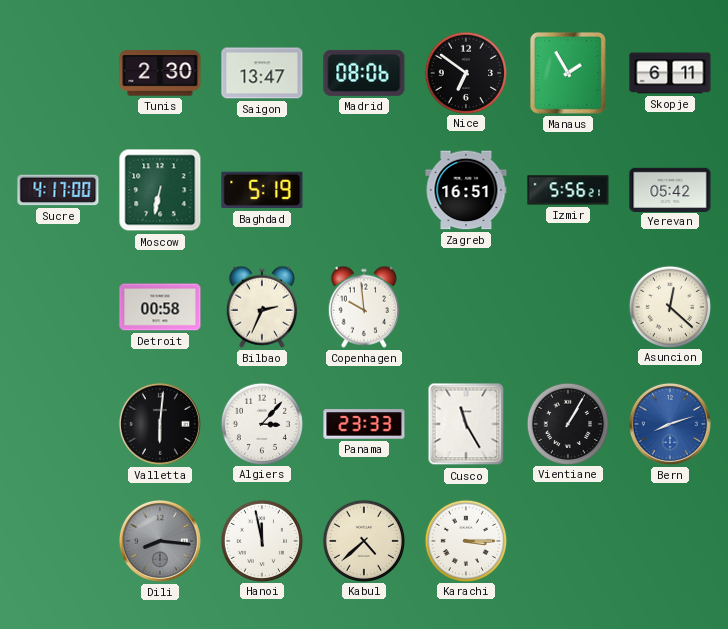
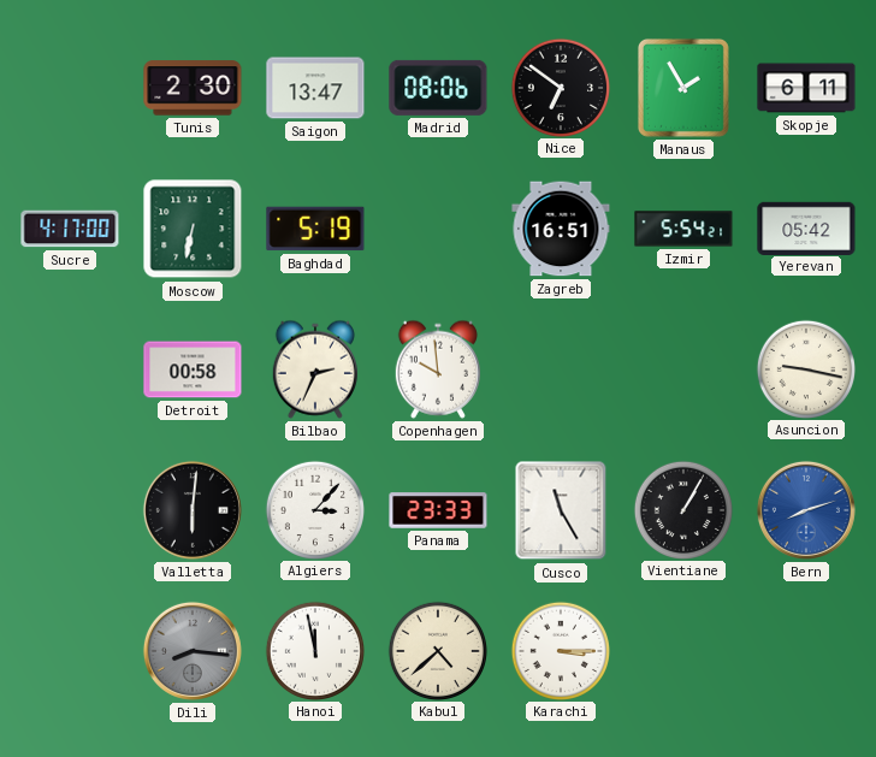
Izmir: 5:56 -> 5:54 (683, 229)
Asuncion: 12:22 -> 9:17 (805, 368)
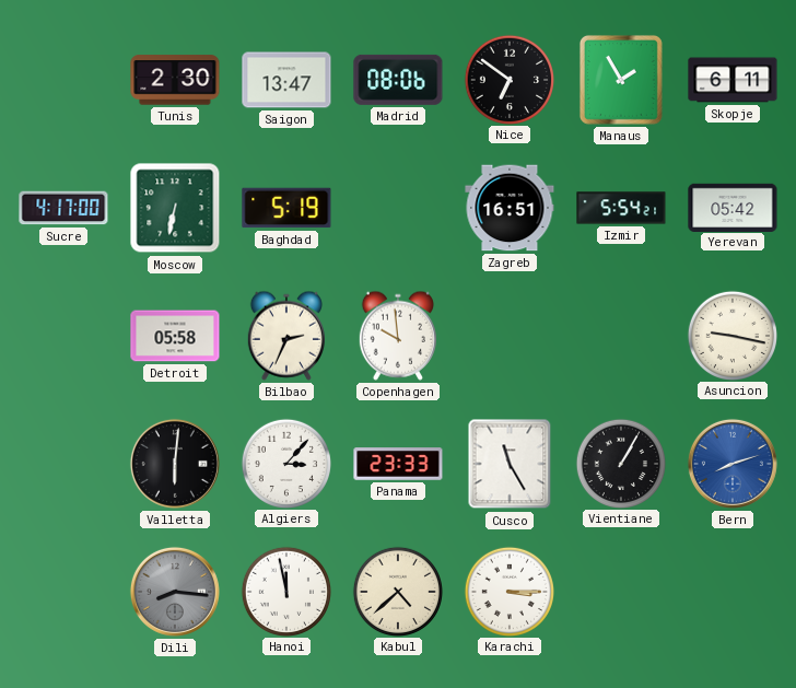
Detroit: 00:58 -> 05:58 (175, 336)
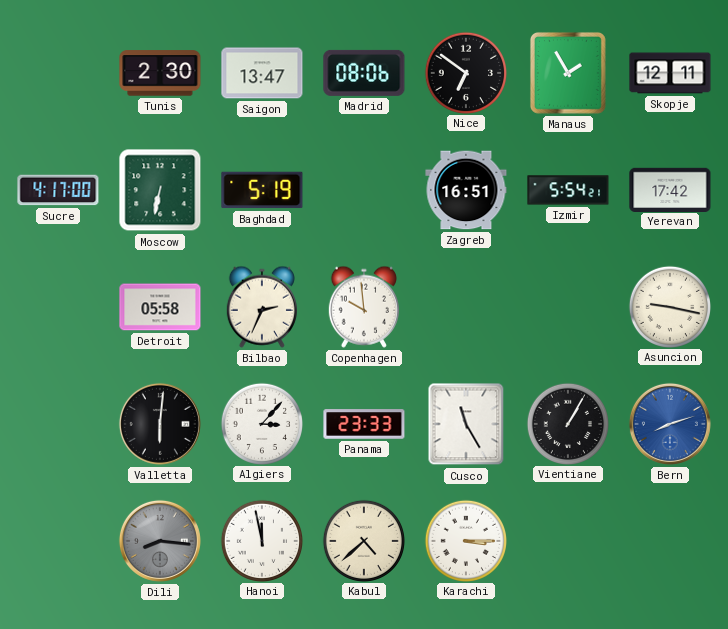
Skopje: 6:11 -> 12:11 (670, 73)
Yerevan: 05:42 -> 17:42 (670, 189)
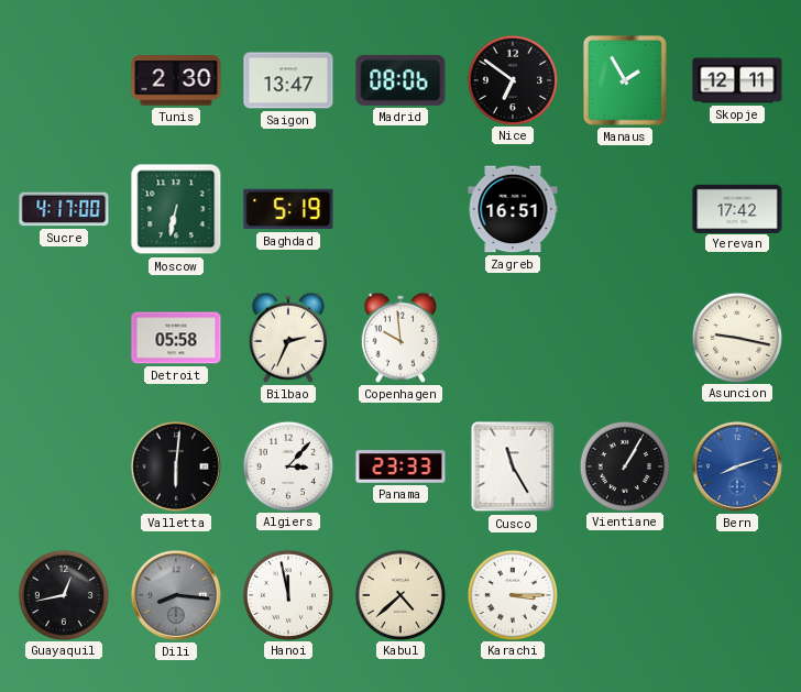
Izmir: 5:54 -> none (568, 190)
Guayaquil: none -> 12:43 (63, 594)
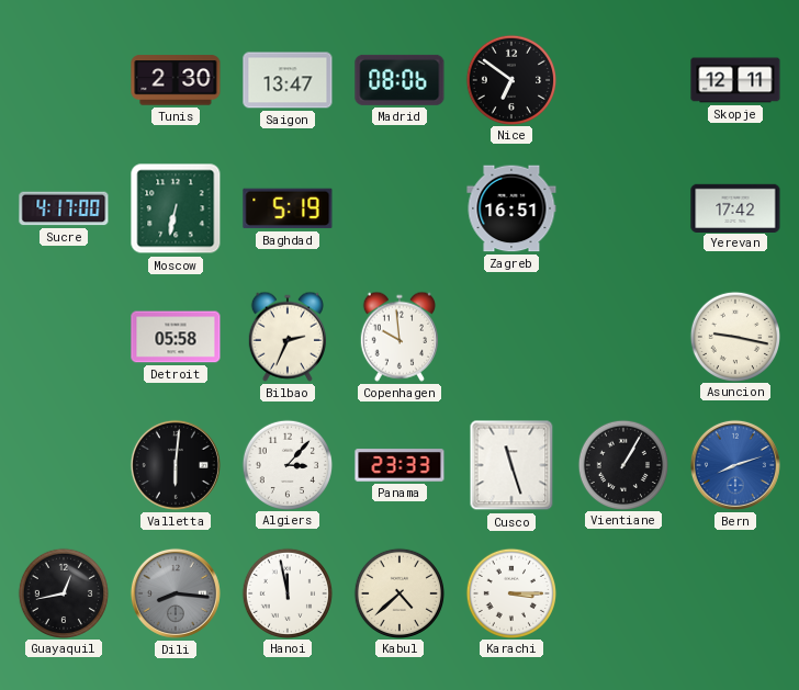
Manaus: 1:55 -> none (625, 80)
Cusco: 11:25 -> 11:27 (511, 465)
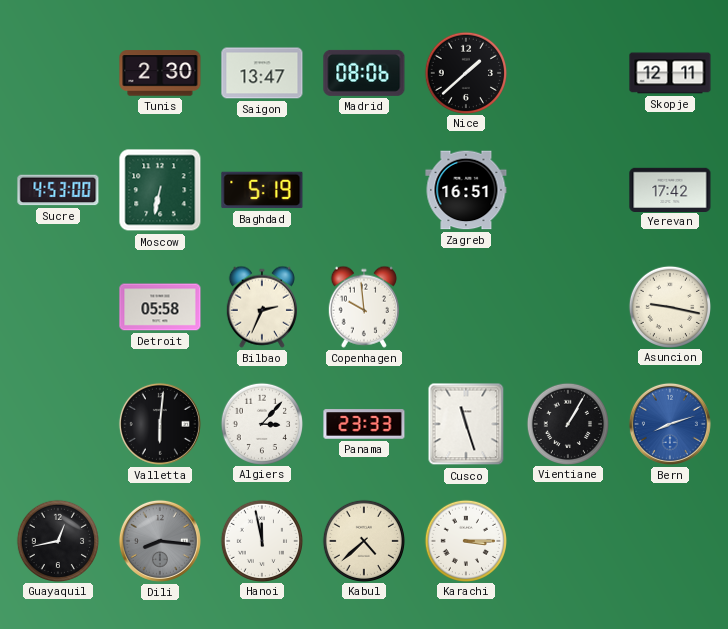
Nice: 6:51 -> 1:38 (465, 72)
Sucre: 4:17 -> 4:53 (58, 190)
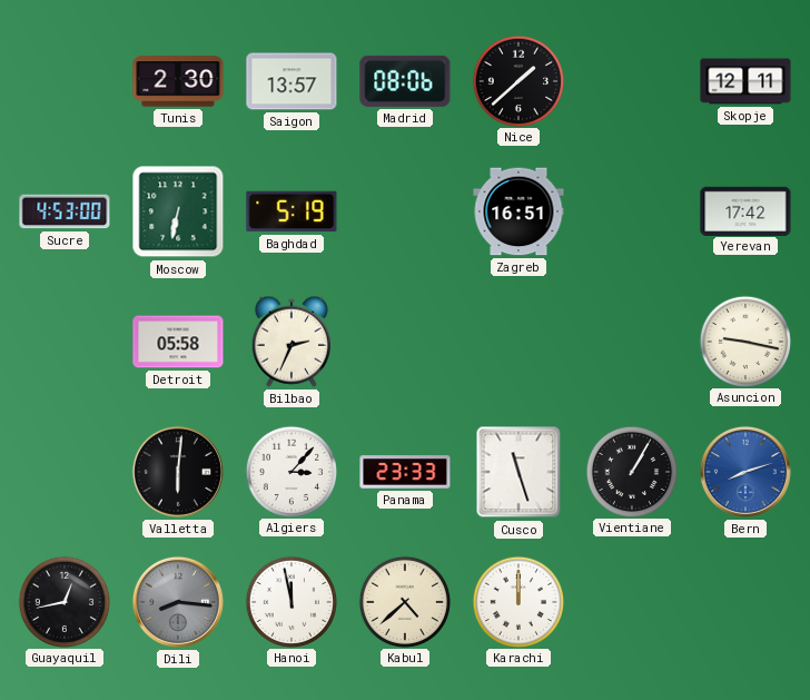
Saigon: 13:47 -> 13:57 (292, 81)
Copenhagen: 9:59 -> none (364, 307)
Karachi: 3:15 -> 12:00 (517, 601)
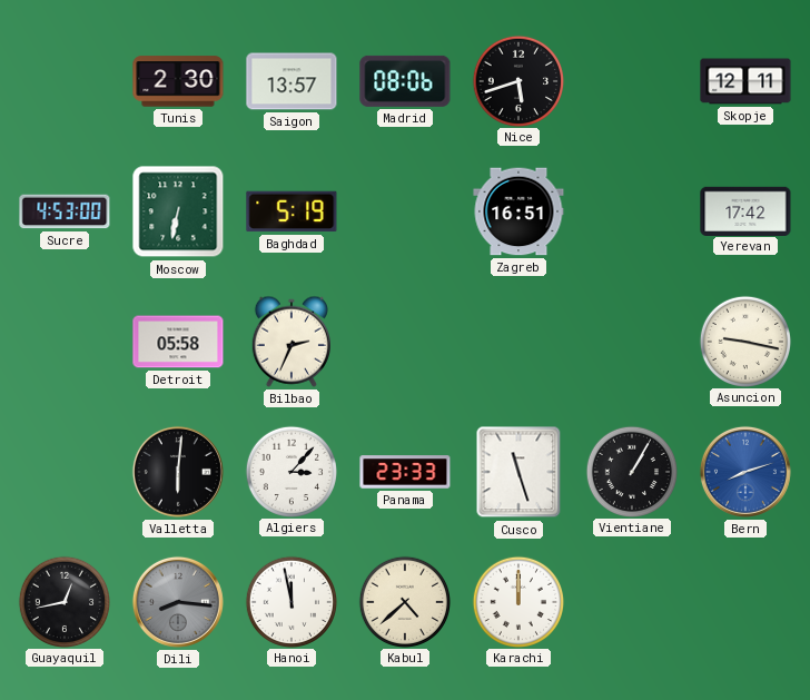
Nice: 1:38 -> 5:42 (517, 80)
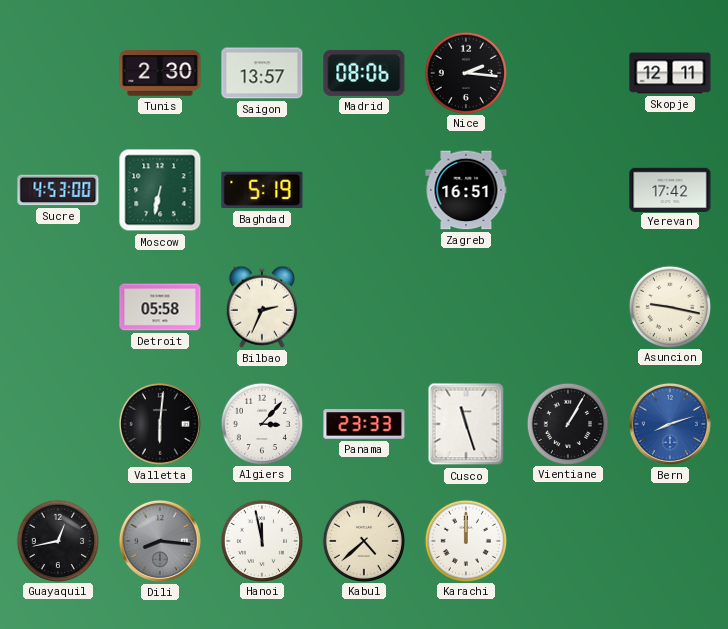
Nice: 5:42 -> 2:16 (465, 72)
